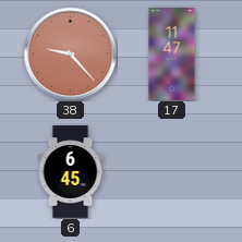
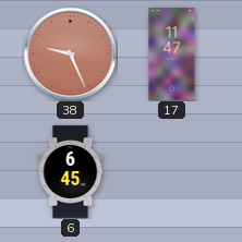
38: 9:23 -> 9:26 (70, 53)
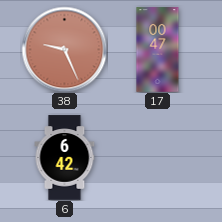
17: 11:47 -> 00:47 (158, 50)
6: 6:45 -> 6:42 (65, 158)
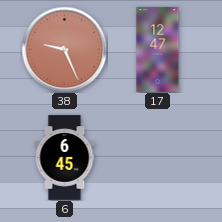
17: 00:47 -> 12:47 (158, 50)
6: 6:42 -> 6:45 (65, 158)
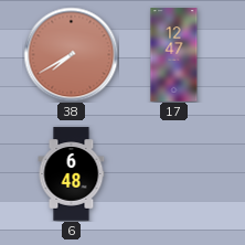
38: 9:26 -> 7:40 (71, 54)
6: 6:45 -> 6:48 (72, 174)
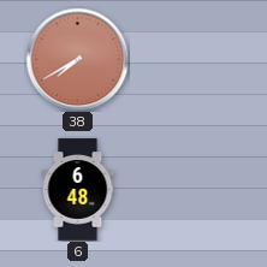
17: 12:47 -> none (174, 55)
